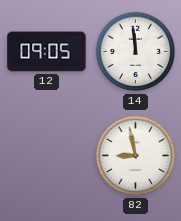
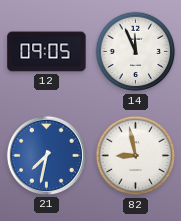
14: 11:59 -> 11:56 (136, 52)
21: none -> 7:32 (46, 155)
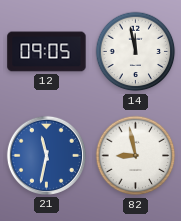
14: 11:56 -> 11:58 (136, 52)
21: 7:32 -> 11:32 (46, 155)
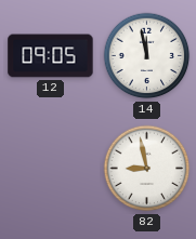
21: 11:32 -> none (46, 155)
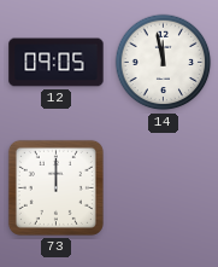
73: none -> 12:00 (55, 187)
82: 8:58 -> none (147, 169)
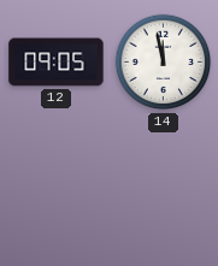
73: 12:00 -> none (55, 187)
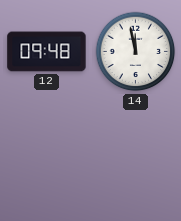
12: 09:05 -> 09:48 (47, 52)
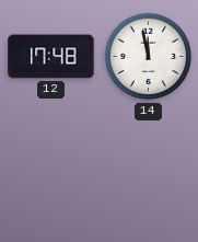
12: 09:48 -> 17:48 (51, 57)
